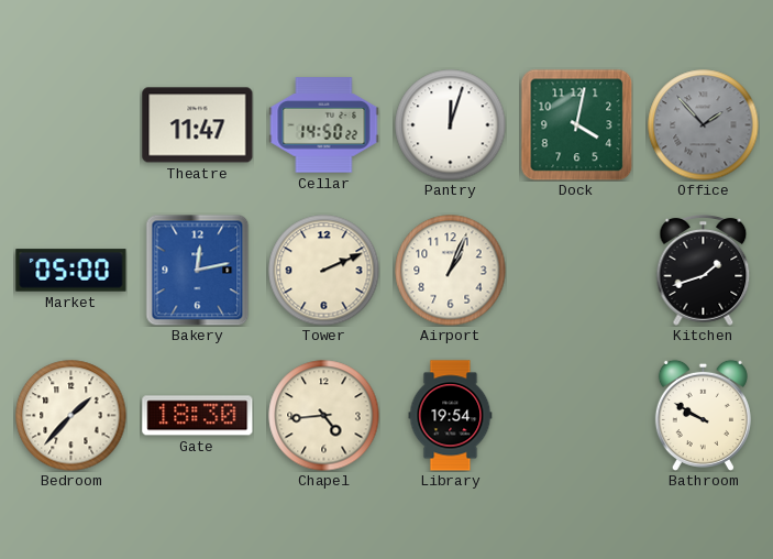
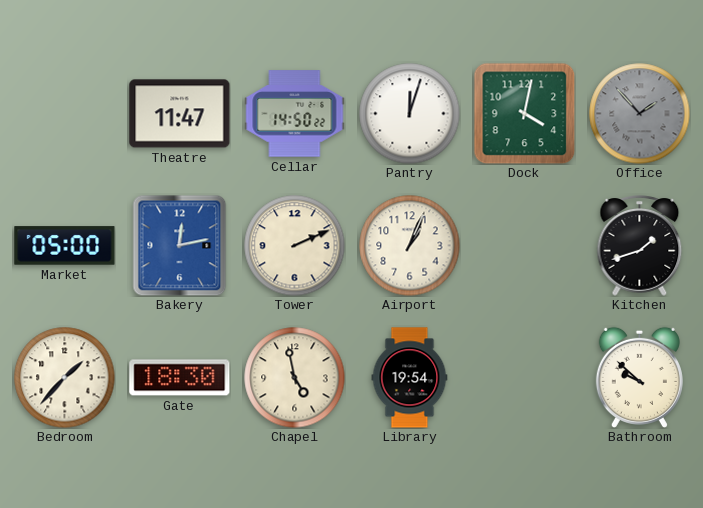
Chapel: 4:44 -> 4:58 (295, 378)
Bathroom: 9:50 -> 9:52 (639, 377)
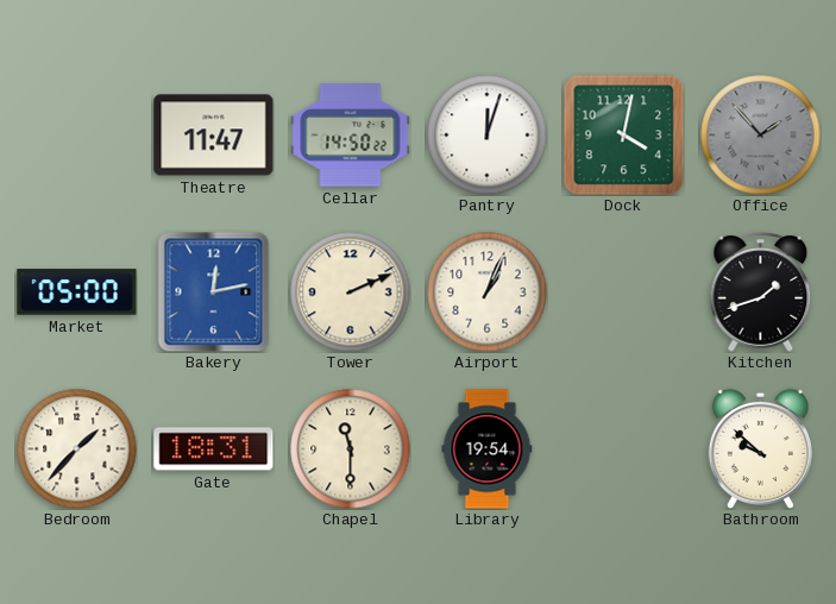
Gate: 18:30 -> 18:31 (214, 449)
Chapel: 4:58 -> 11:30 (351, 449)
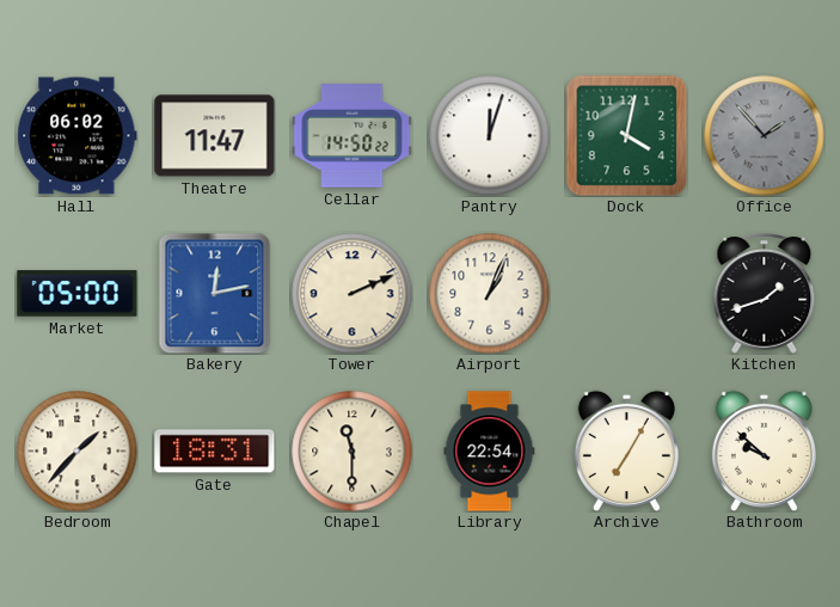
Hall: none -> 06:02 (78, 136)
Library: 19:54 -> 22:54 (490, 452)
Archive: none -> 7:05 (626, 450)
